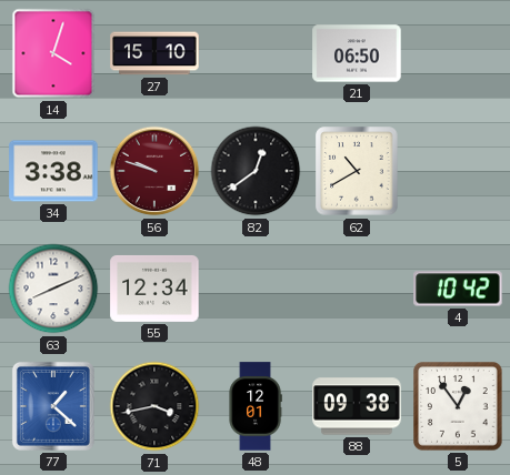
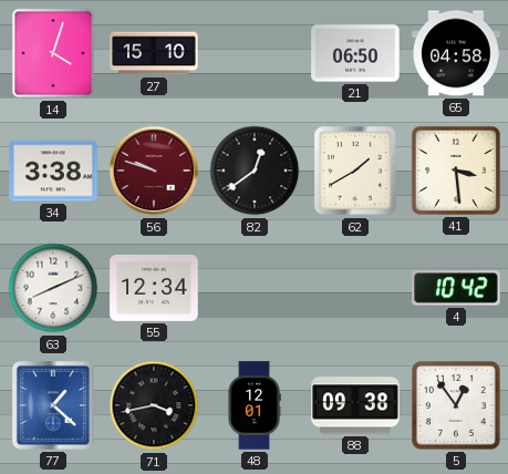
65: none -> 04:58 (456, 53)
62: 10:40 -> 1:40 (355, 171)
41: none -> 3:29 (456, 171)
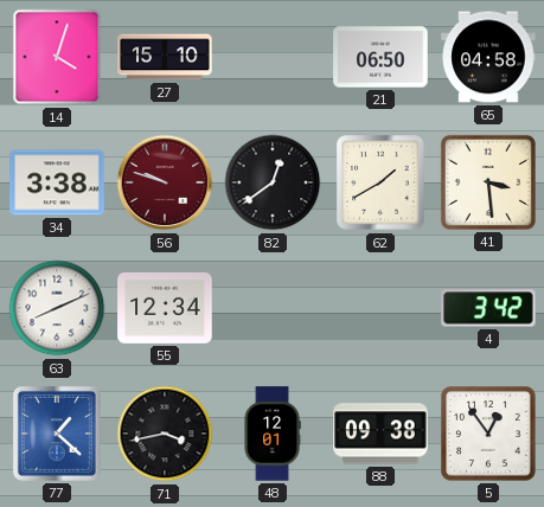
4: 10:42 -> 3:42 (488, 308)
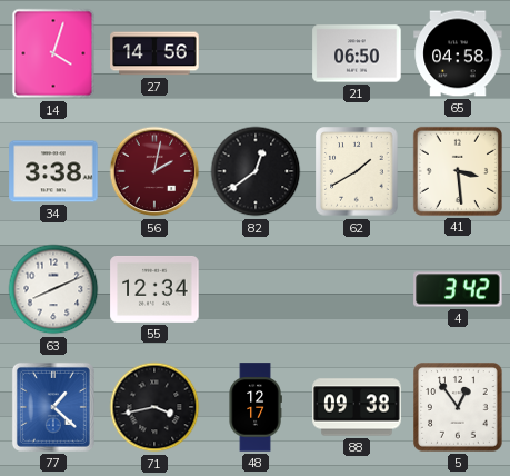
27: 15:10 -> 14:56 (154, 53)
56: 9:48 -> 2:02 (154, 171)
48: 12:01 -> 12:17 (256, 407)
